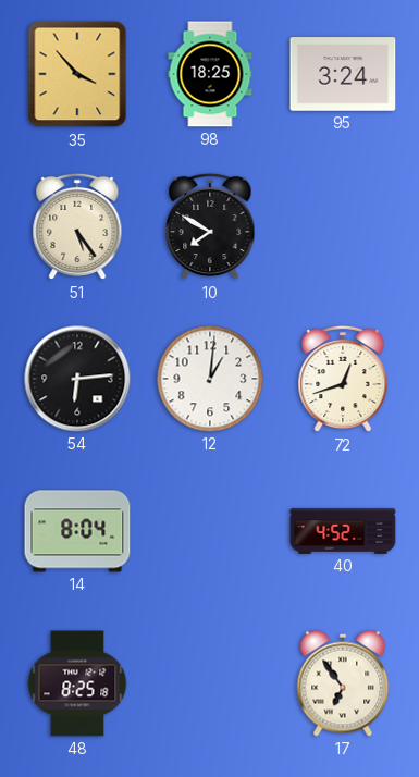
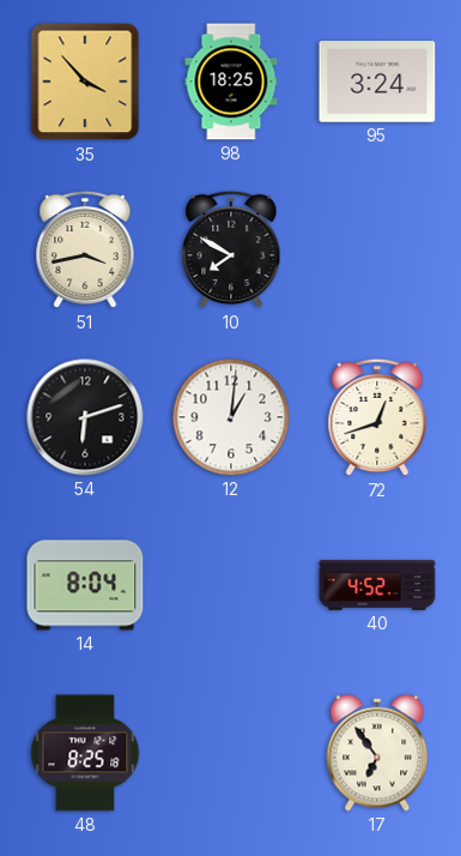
51: 5:24 -> 3:43 (85, 249)
54: 6:14 -> 6:12 (85, 417)
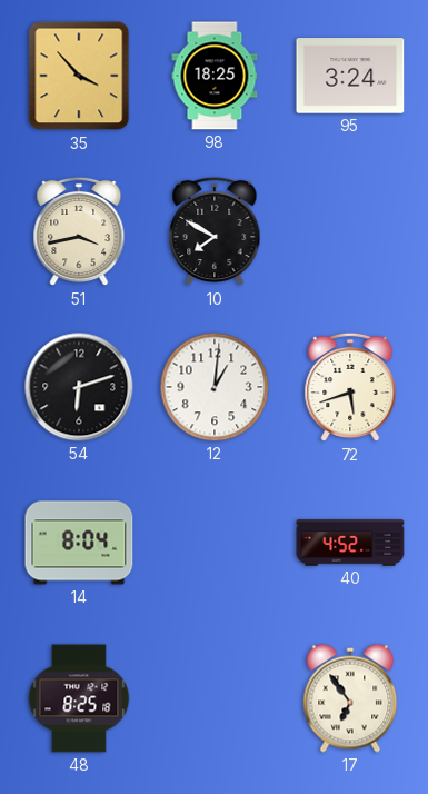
72: 12:42 -> 5:42 (350, 387)
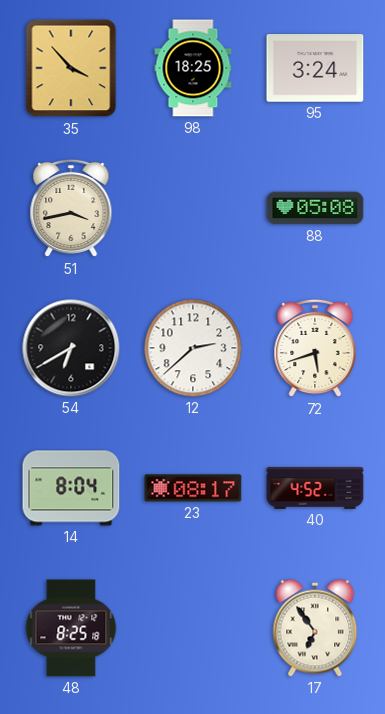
10: 7:50 -> none (215, 231)
88: none -> 05:08 (315, 208)
54: 6:12 -> 6:40 (71, 348)
12: 1:01 -> 2:38 (193, 348)
23: none -> 08:17 (193, 488)
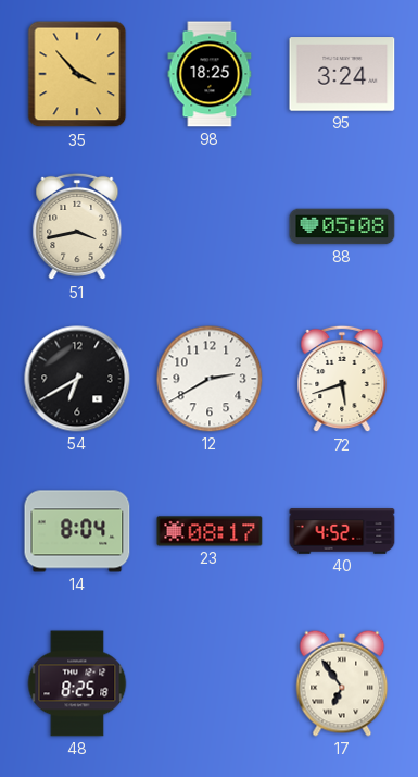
12: 2:38 -> 2:40 (210, 379)
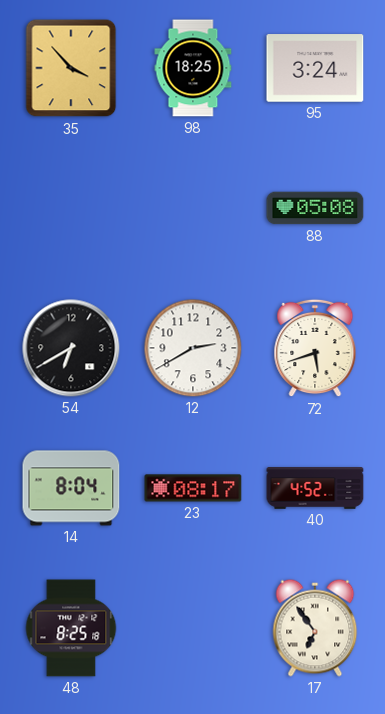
51: 3:43 -> none (77, 226)
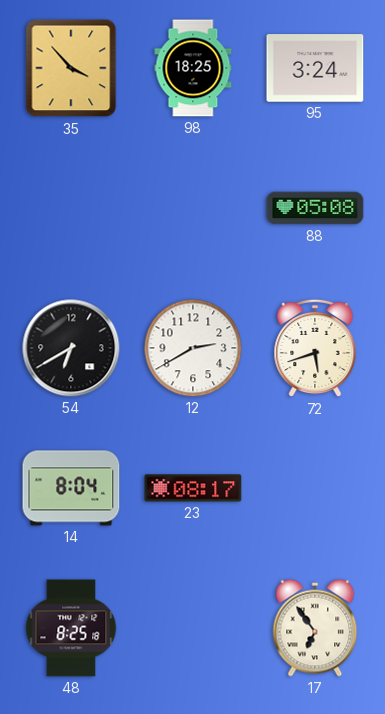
40: 4:52 -> none (315, 488)
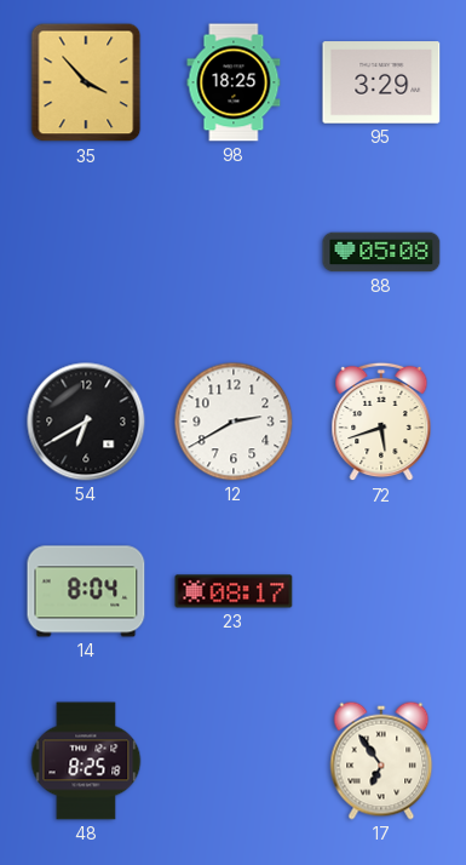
95: 3:24 -> 3:29 (381, 82)
